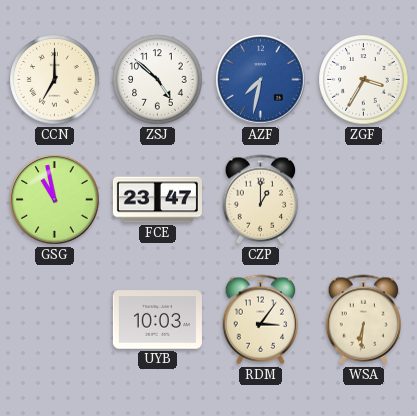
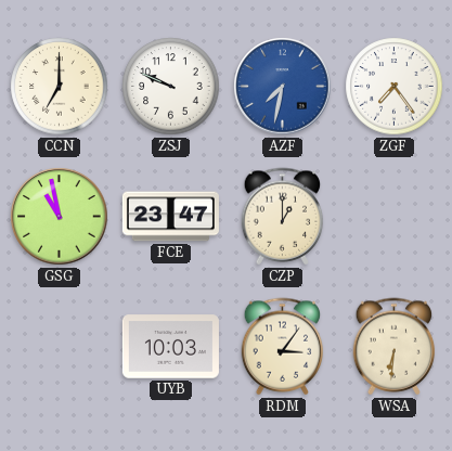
ZSJ: 4:52 -> 9:49 (171, 87)
ZGF: 3:35 -> 7:24 (395, 87)
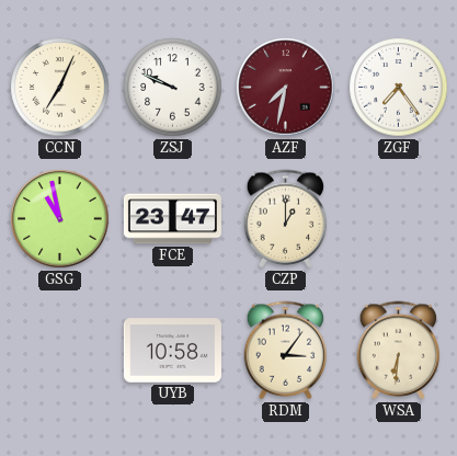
CCN: 7:00 -> 7:04 (60, 88)
AZF dial: blue -> burgundy (286, 88)
UYB: 10:03 -> 10:58 (172, 351)
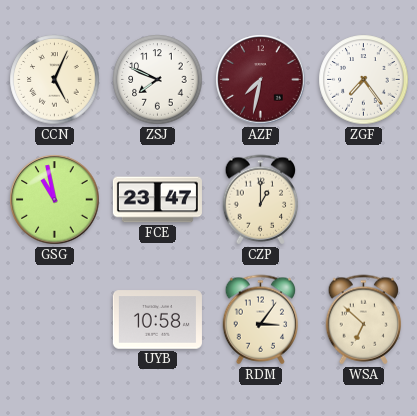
CCN: 7:04 -> 5:04 (55, 80)
ZSJ: 9:49 -> 7:49 (158, 80)
WSA: 6:31 -> 6:52 (364, 320)
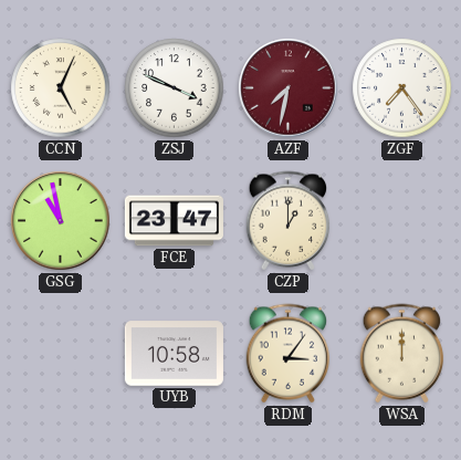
ZSJ: 7:49 -> 3:49 (175, 88)
WSA: 6:52 -> 12:00 (402, 354)
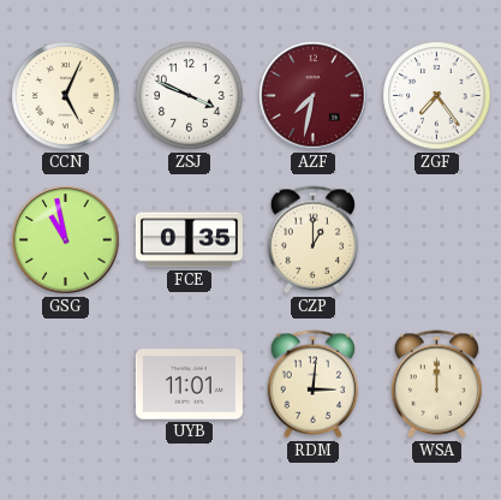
FCE: 23:47 -> 0:35 (189, 240)
UYB: 10:58 -> 11:01 (189, 385)
RDM: 3:06 -> 3:01 (314, 385)
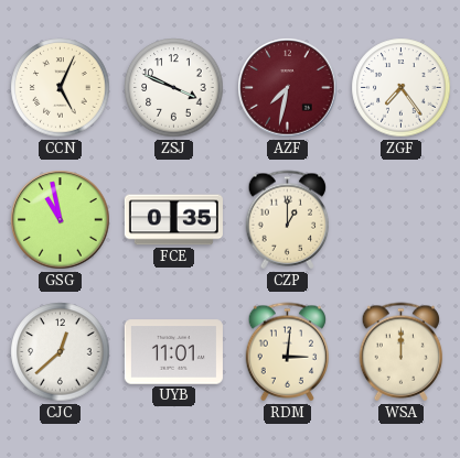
CJC: none -> 12:38 (61, 352)
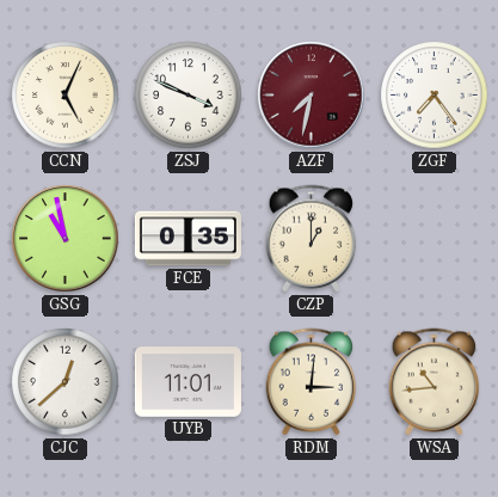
WSA: 12:00 -> 10:44 (435, 382)
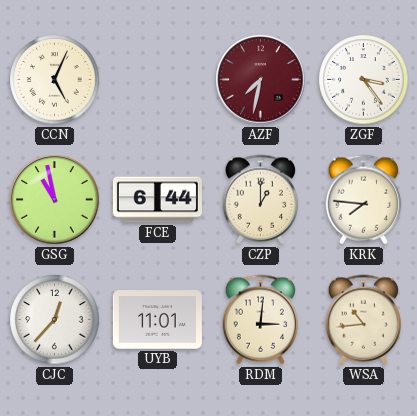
ZSJ: 3:49 -> none (189, 96)
ZGF: 7:24 -> 3:24 (364, 80)
FCE: 0:35 -> 6:44 (157, 200)
KRK: none -> 7:46 (364, 200)
CJC: 12:38 -> 12:37 (55, 320)
